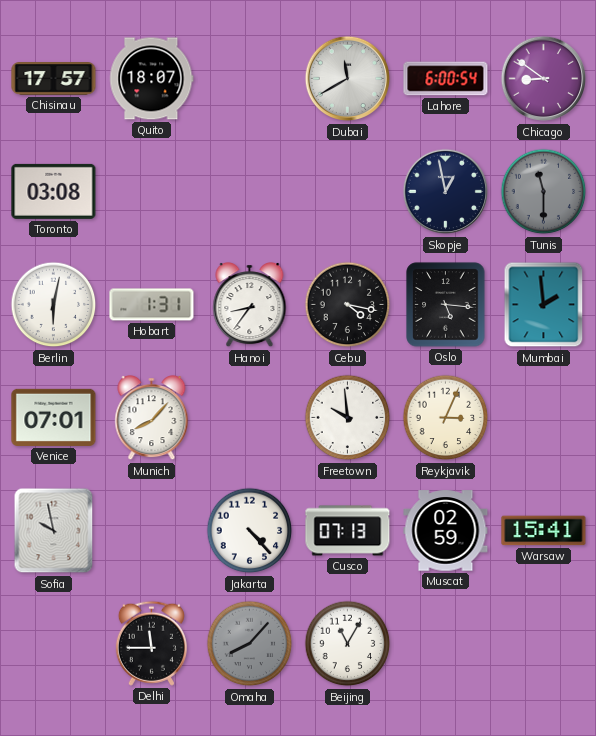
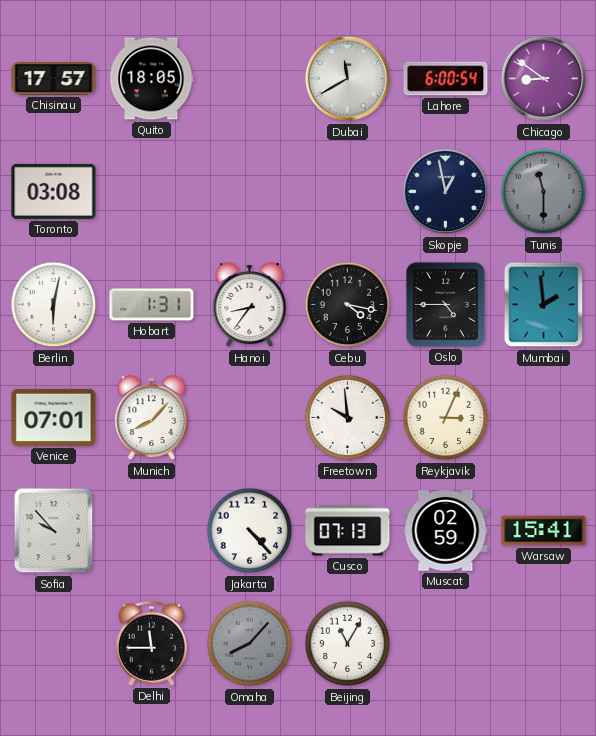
Quito: 18:07 -> 18:05 (152, 79)
Oslo: 5:16 -> 4:45 (446, 305)
Sofia: 9:58 -> 9:53 (54, 531)
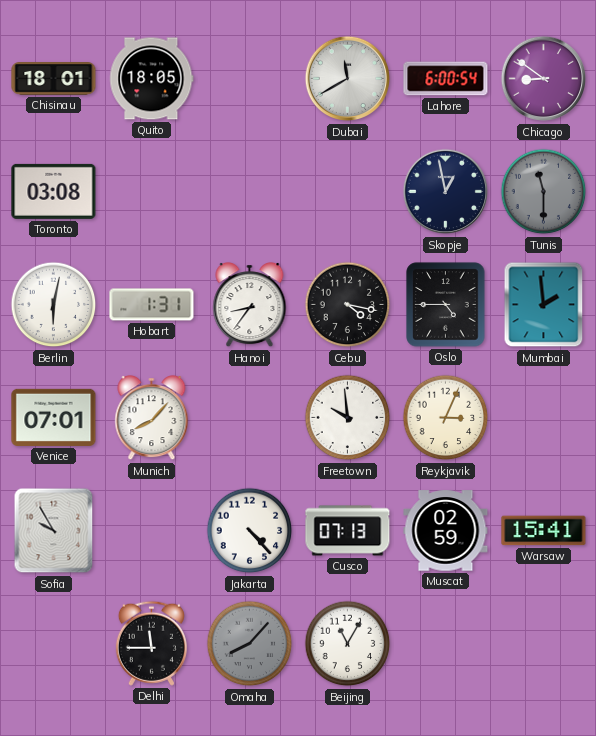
Chisinau: 17:57 -> 18:01 (54, 79)
Sofia: 9:53 -> 9:55 (54, 531)
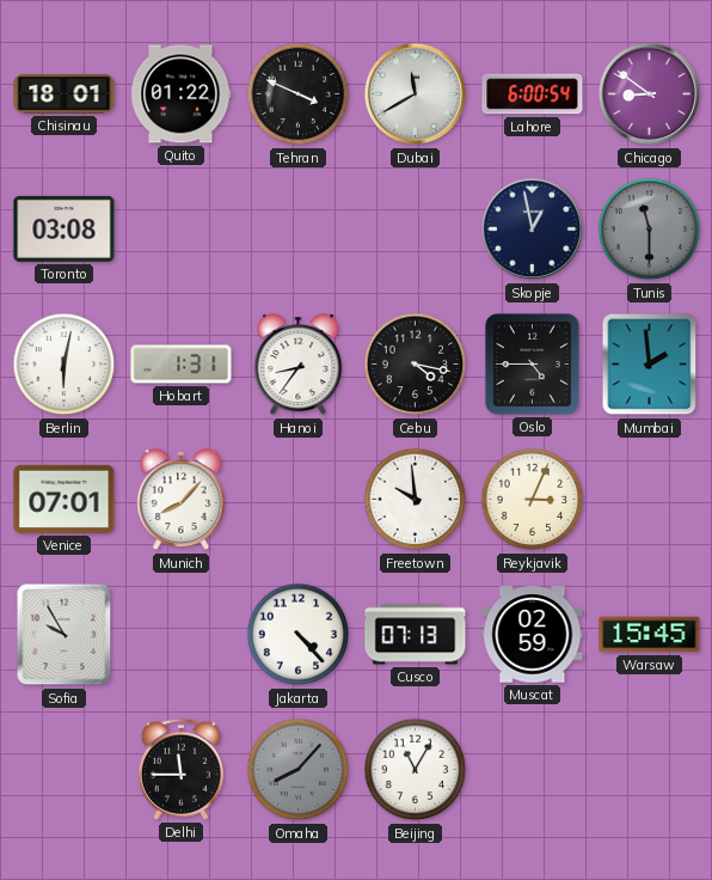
Quito: 18:05 -> 01:22 (182, 94)
Tehran: none -> 3:49 (299, 94)
Warsaw: 15:41 -> 15:45 (650, 635)
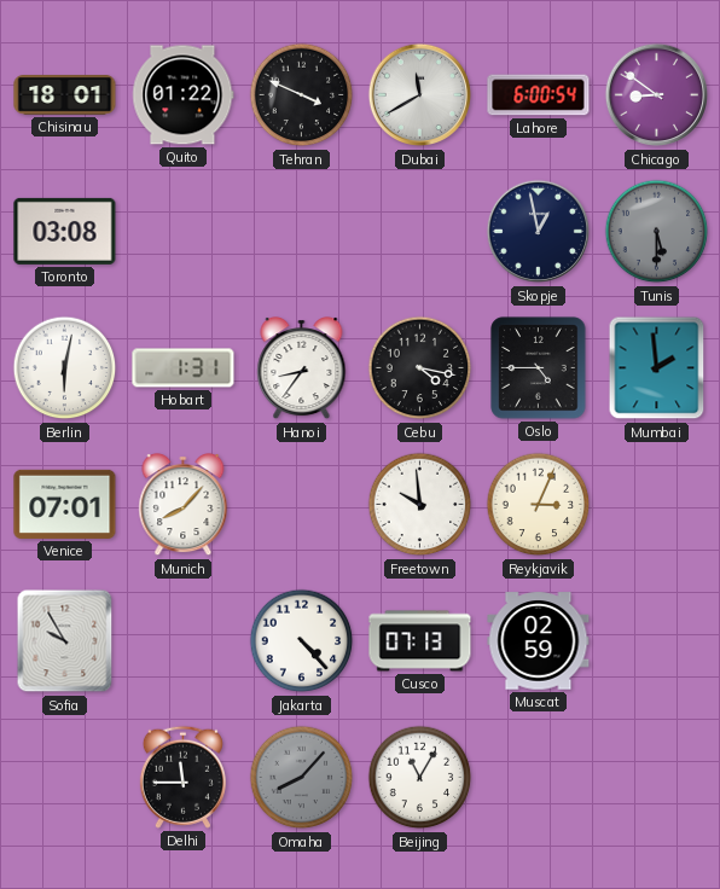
Tunis: 11:30 -> 5:30 (657, 232)
Warsaw: 15:45 -> none (650, 635)
